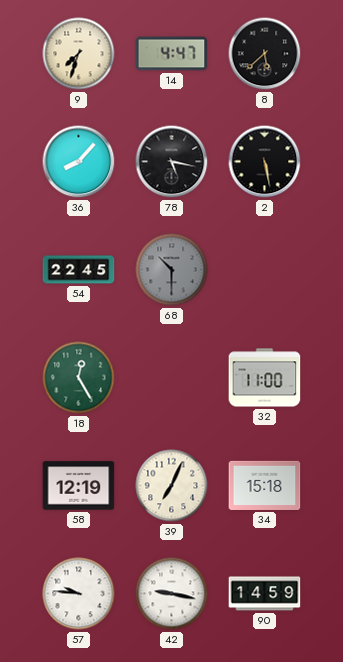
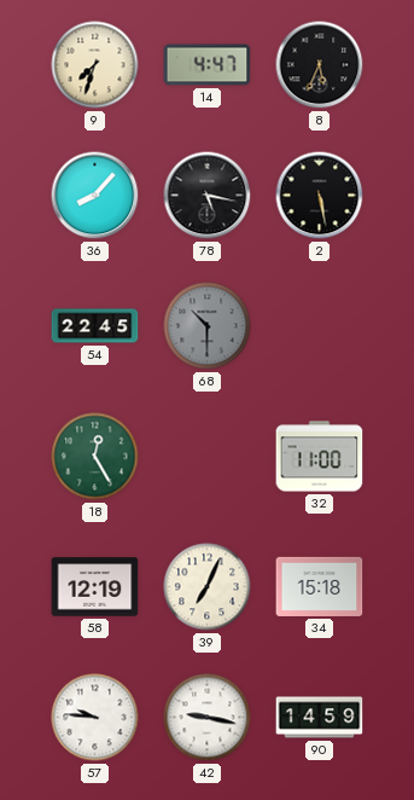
8: 5:38 -> 5:34 (320, 65)
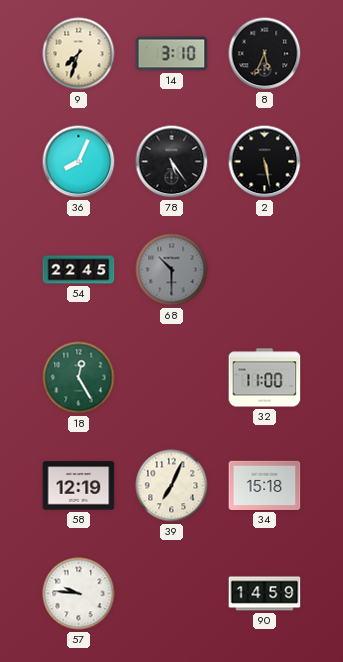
14: 4:47 -> 3:10 (172, 54)
36: 8:07 -> 8:04 (79, 162)
78: 5:17 -> 5:24 (172, 162)
42: 9:17 -> none (208, 718)
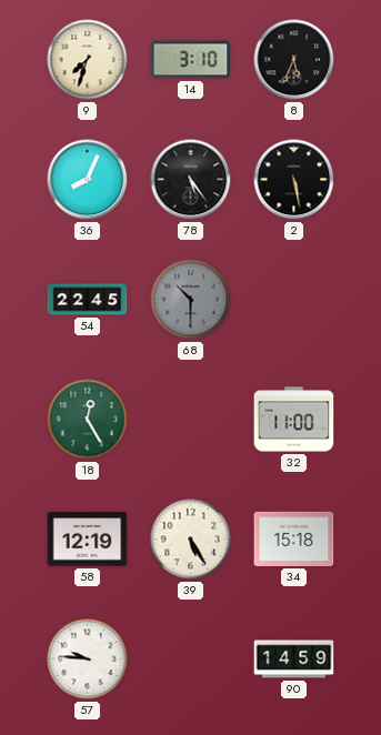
39: 7:04 -> 5:25 (191, 540)
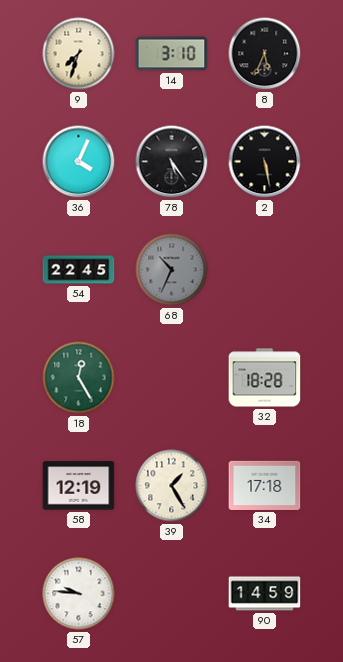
36: 8:04 -> 4:04 (79, 162)
68: 10:30 -> 10:34 (172, 270)
32: 11:00 -> 18:28 (265, 378)
39: 5:25 -> 1:25 (172, 486)
34: 15:18 -> 17:18 (265, 485)
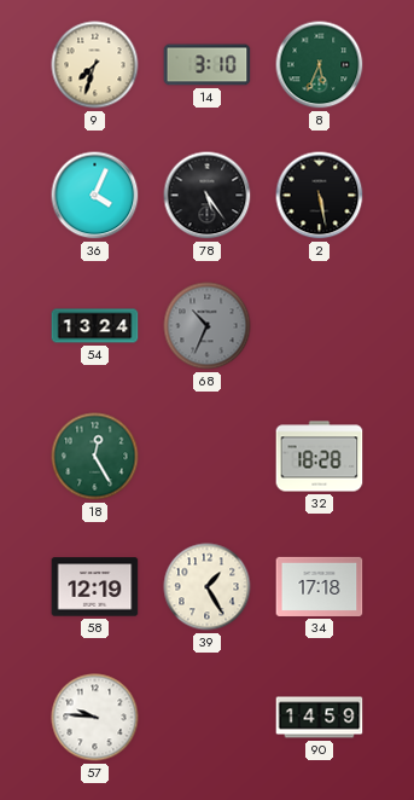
8 dial: black -> green (320, 65)
54: 22:45 -> 13:24 (95, 326)
